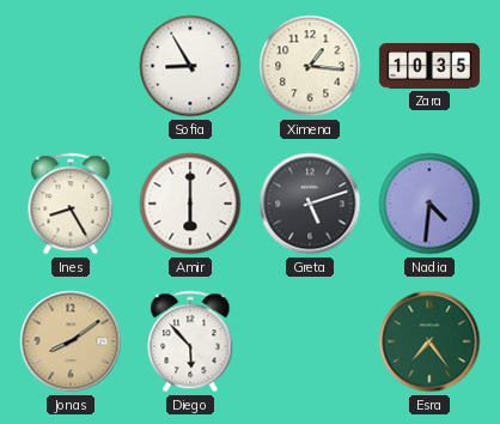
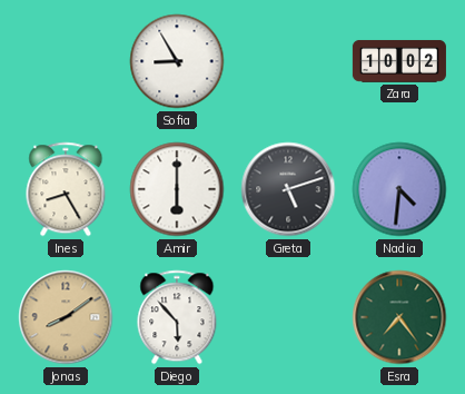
Ximena: 1:16 -> none (310, 66)
Zara: 10:35 -> 10:02 (399, 61)
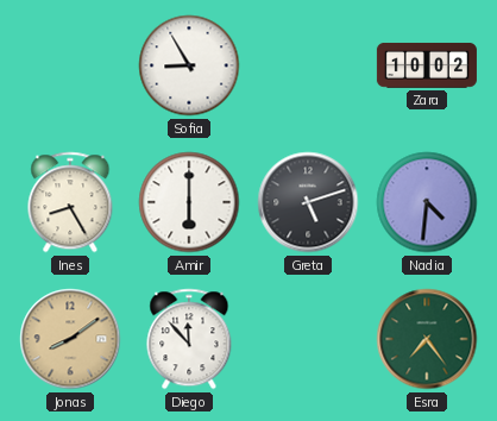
Diego: 5:53 -> 11:53 (189, 339)
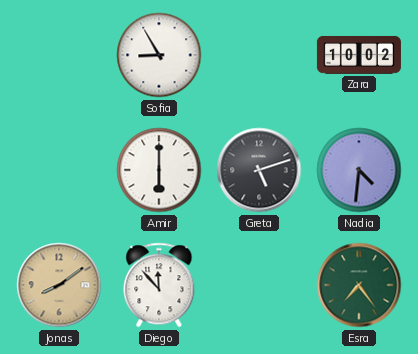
Ines: 8:25 -> none (70, 202)
